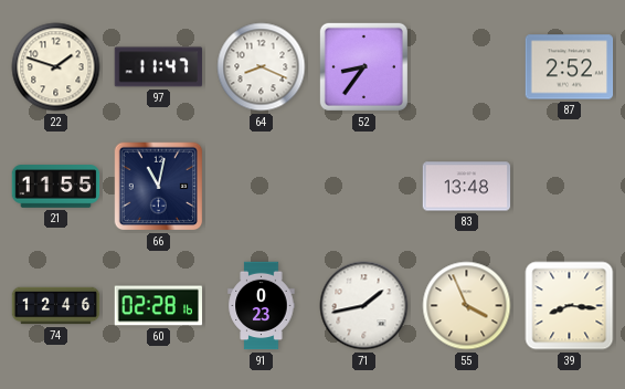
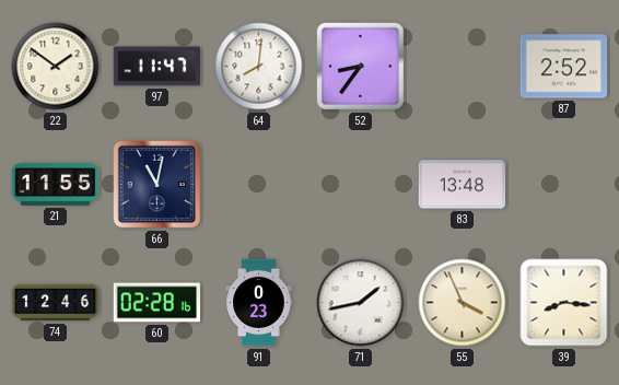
22: 1:48 -> 1:51 (56, 67)
64: 8:19 -> 8:01 (259, 67)
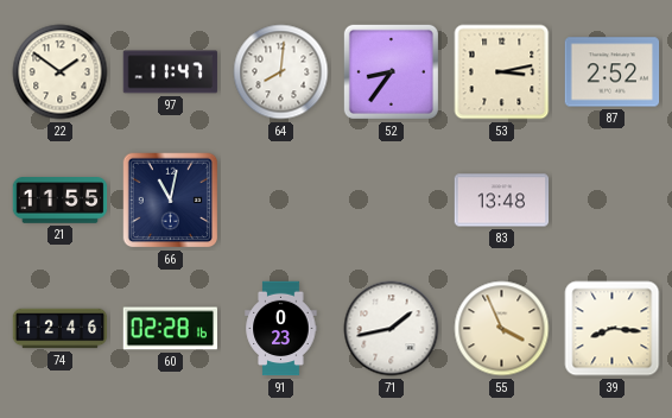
53: none -> 3:13 (502, 72)
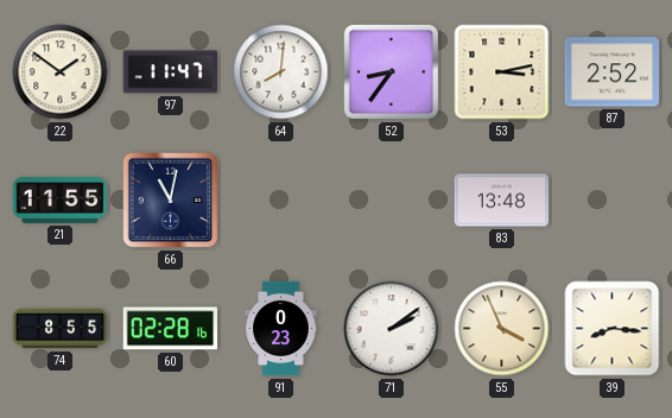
74: 12:46 -> 8:55 (61, 329)
71: 1:43 -> 2:09 (392, 329)
